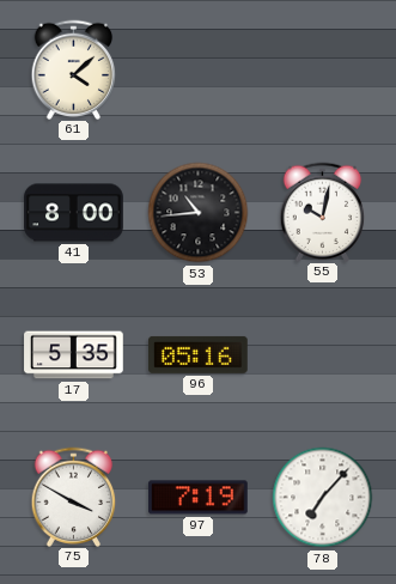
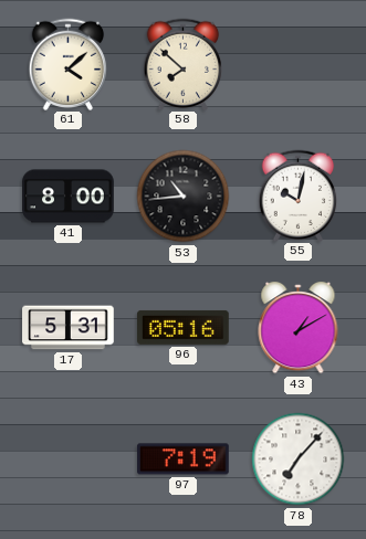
58: none -> 7:52 (184, 64)
17: 5:35 -> 5:31 (69, 328)
43: none -> 1:10 (299, 328)
75: 3:50 -> none (74, 497)
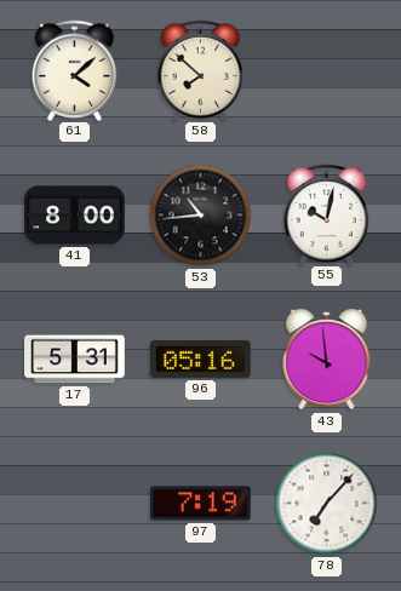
43: 1:10 -> 9:59 (327, 360)
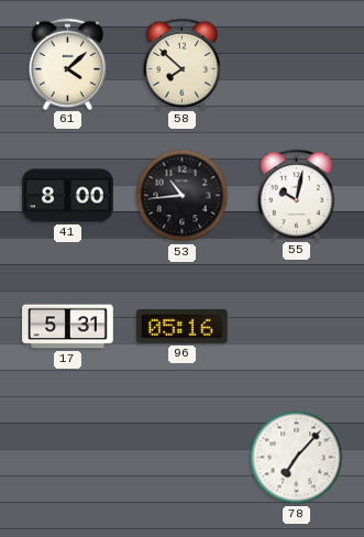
43: 9:59 -> none (327, 360)
97: 7:19 -> none (201, 504)
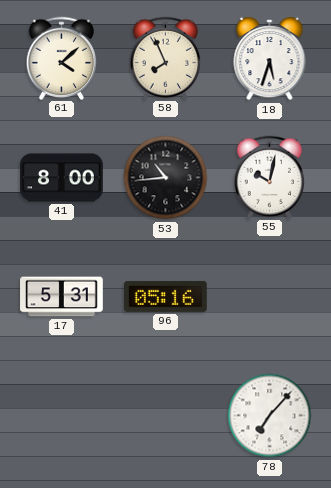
58: 7:52 -> 7:56 (166, 58)
18: none -> 5:33 (270, 59)
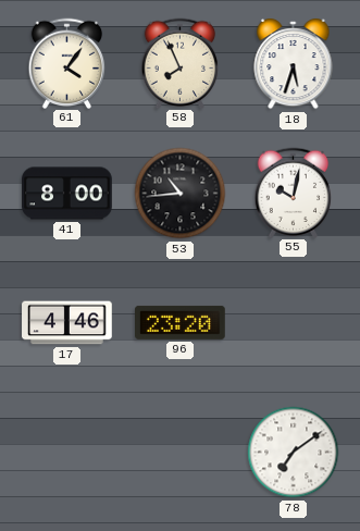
61: 4:08 -> 4:06 (67, 63)
17: 5:31 -> 4:46 (67, 323)
96: 05:16 -> 23:20 (181, 322)
78: 7:07 -> 7:09 (294, 453)
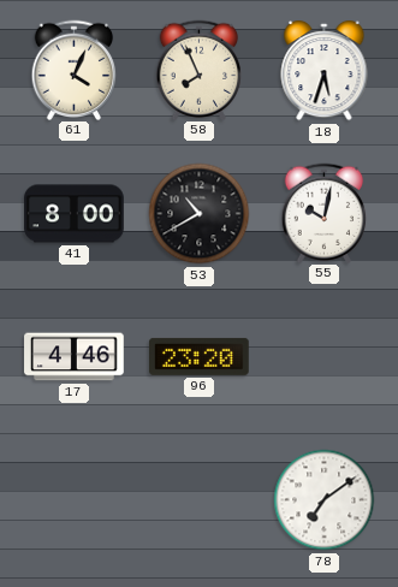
61: 4:06 -> 4:04 (75, 70)
53: 10:44 -> 10:40 (200, 214)
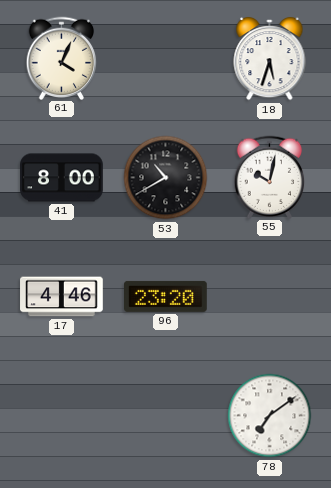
58: 7:56 -> none (200, 70)
